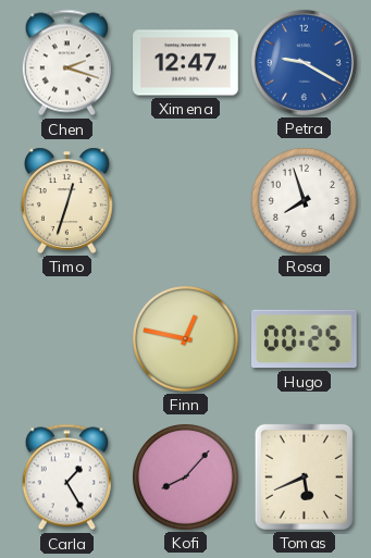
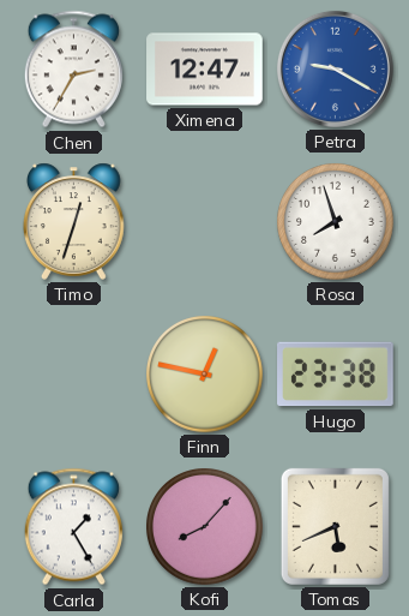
Chen: 2:18 -> 2:35 (73, 70)
Hugo: 00:25 -> 23:38 (336, 375)
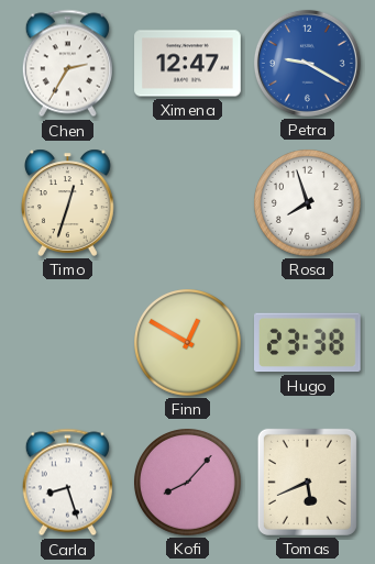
Finn: 12:47 -> 12:50 (188, 343)
Carla: 1:25 -> 8:27 (67, 483)
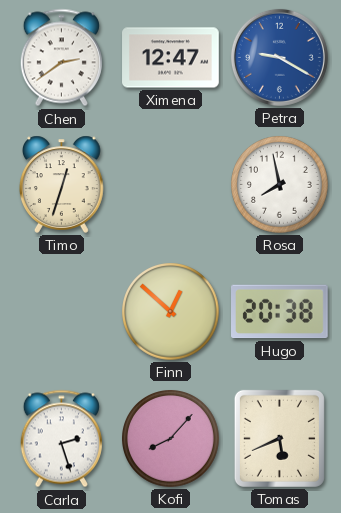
Chen: 2:35 -> 2:39 (61, 58)
Rosa: 7:57 -> 7:58 (280, 185)
Finn: 12:50 -> 12:52 (171, 312)
Hugo: 23:38 -> 20:38 (280, 312)
Carla: 8:27 -> 2:27 (61, 439)
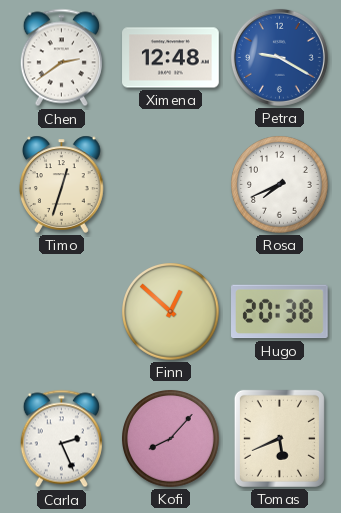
Ximena: 12:47 -> 12:48 (171, 58)
Rosa: 7:58 -> 7:41 (280, 185)
Carla: 2:27 -> 2:26 (61, 439)
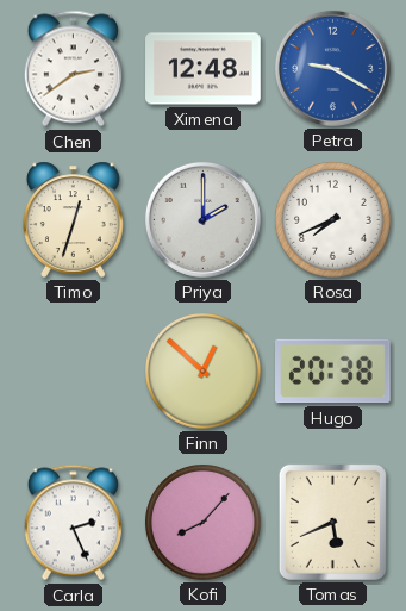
Priya: none -> 2:00 (202, 219)
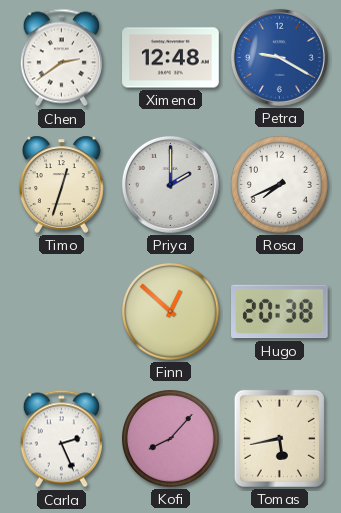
Tomas: 5:41 -> 5:43 (279, 438)
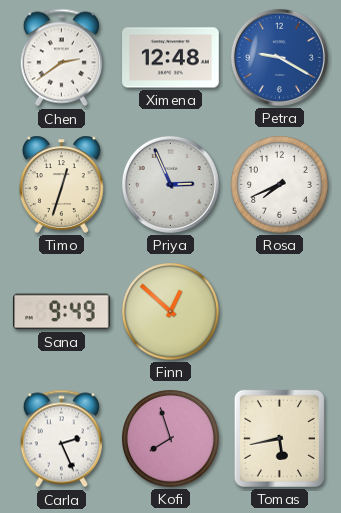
Priya: 2:00 -> 2:56 (170, 184)
Sana: none -> 9:49 (62, 312)
Hugo: 20:38 -> none (280, 312)
Kofi: 8:07 -> 7:57 (171, 439)
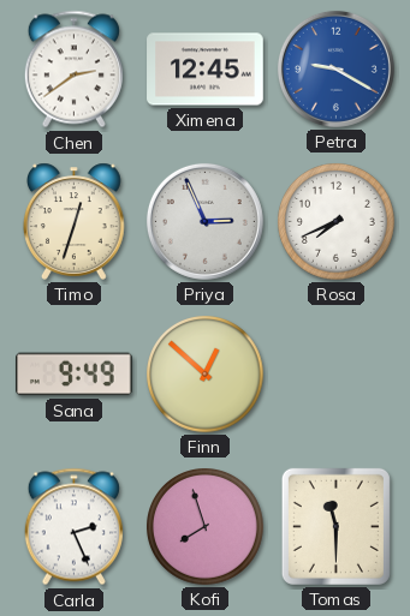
Ximena: 12:48 -> 12:45 (206, 70)
Tomas: 5:43 -> 11:30 (335, 526)
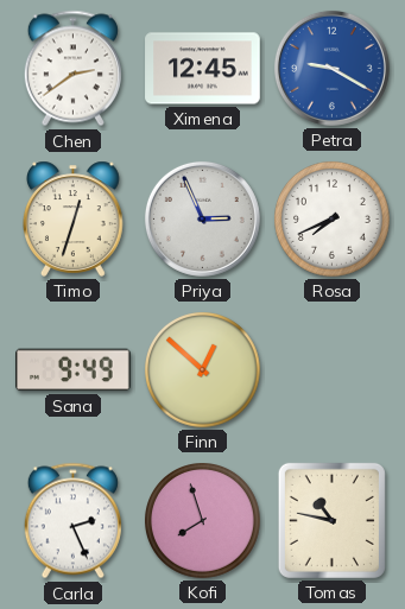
Tomas: 11:30 -> 10:47 (331, 520)
